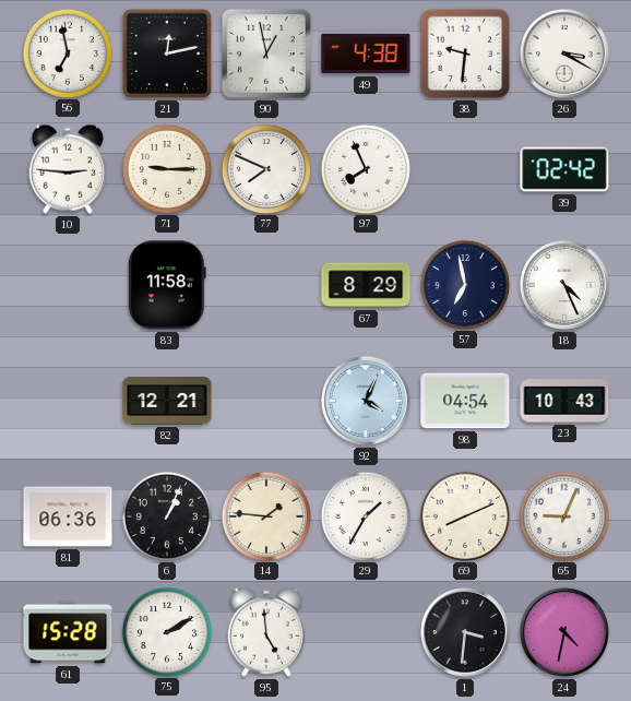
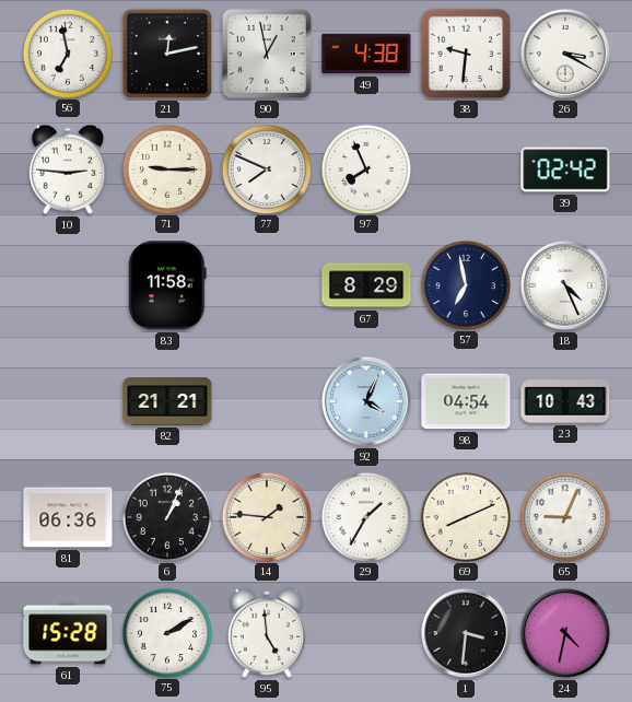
82: 12:21 -> 21:21 (167, 401)
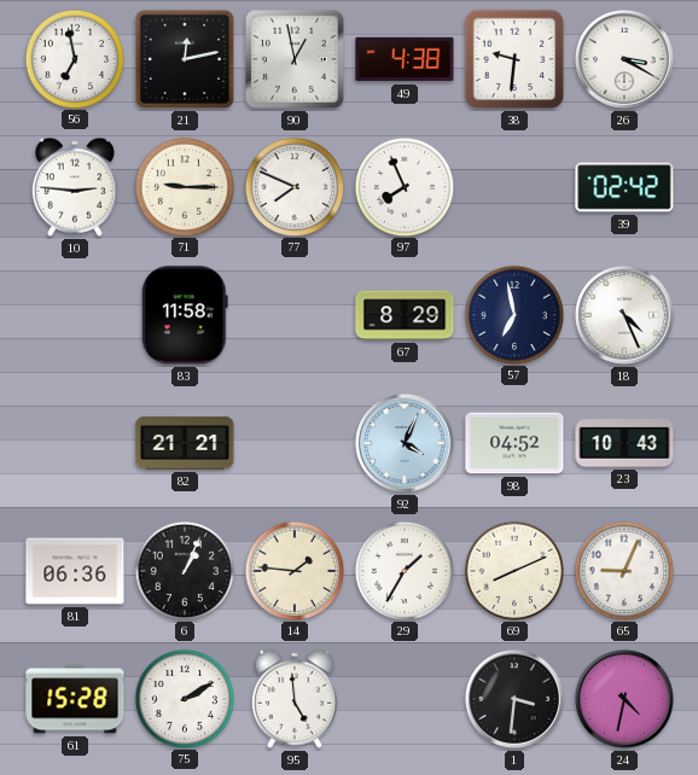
98: 04:54 -> 04:52 (514, 443)
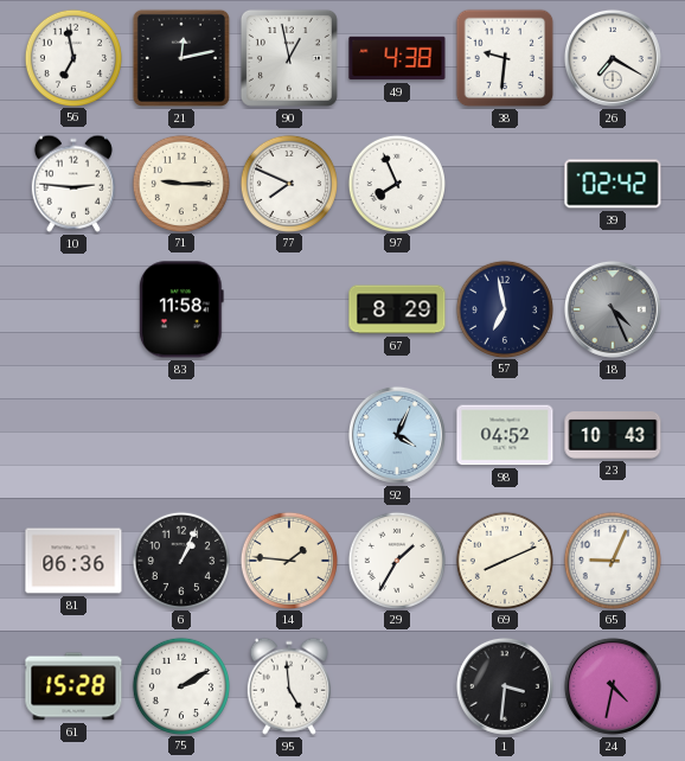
26: 3:20 -> 7:20 (613, 58)
18 dial: white -> grey (613, 309)
82: 21:21 -> none (185, 443)
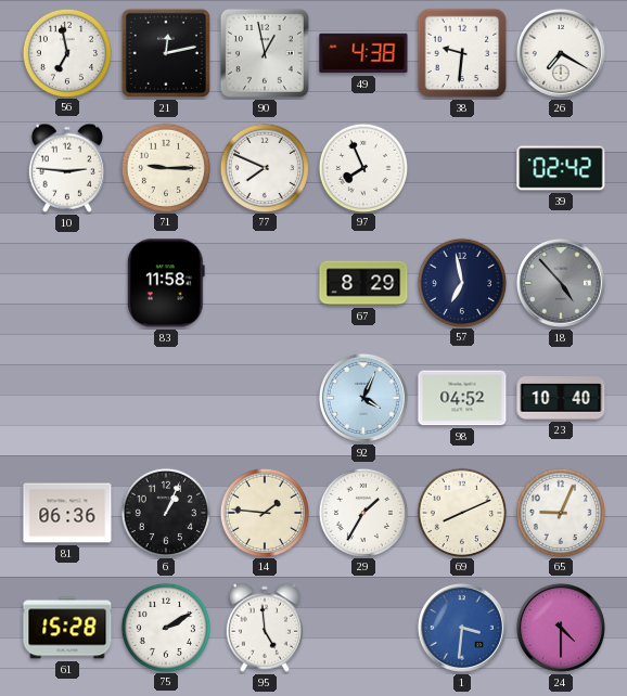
18: 4:26 -> 4:53 (561, 283)
23: 10:43 -> 10:40 (561, 399)
1 dial: black -> blue (462, 628)
24: 4:32 -> 4:30 (561, 628)
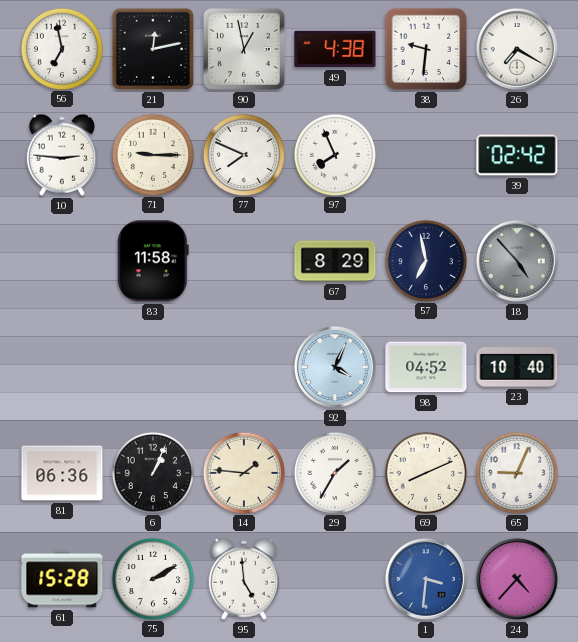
24: 4:30 -> 4:37 (517, 579)
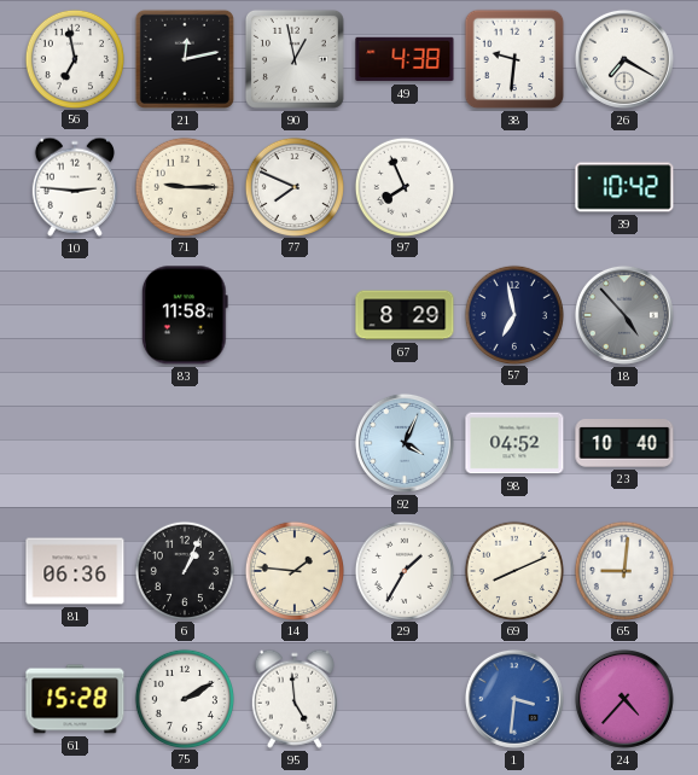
39: 02:42 -> 10:42 (624, 187)
65: 9:04 -> 9:01 (623, 570)
